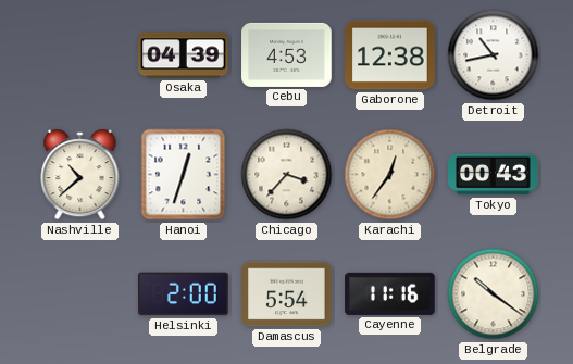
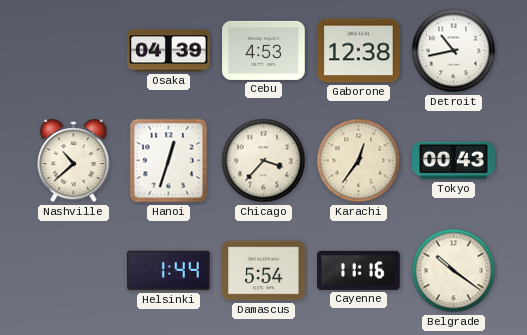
Helsinki: 2:00 -> 1:44 (169, 271)
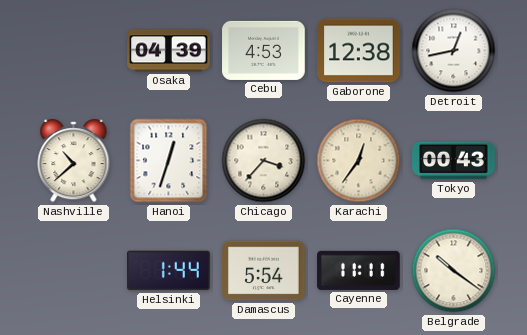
Detroit: 10:43 -> 12:43 (454, 51)
Cayenne: 11:16 -> 11:11 (359, 270)
